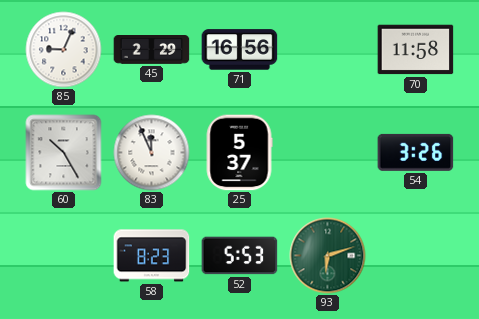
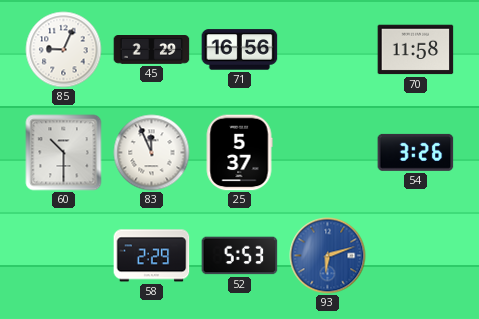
60: 10:25 -> 10:30 (64, 153)
58: 8:23 -> 2:29 (152, 256)
93 dial: green -> blue (328, 256)
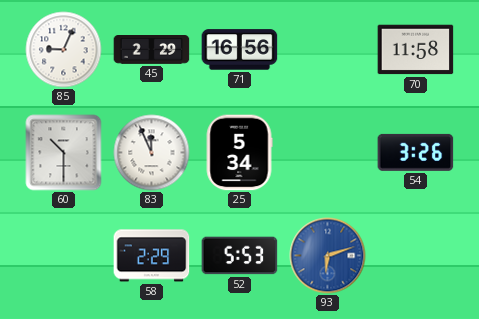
25: 5:37 -> 5:34 (239, 153)
